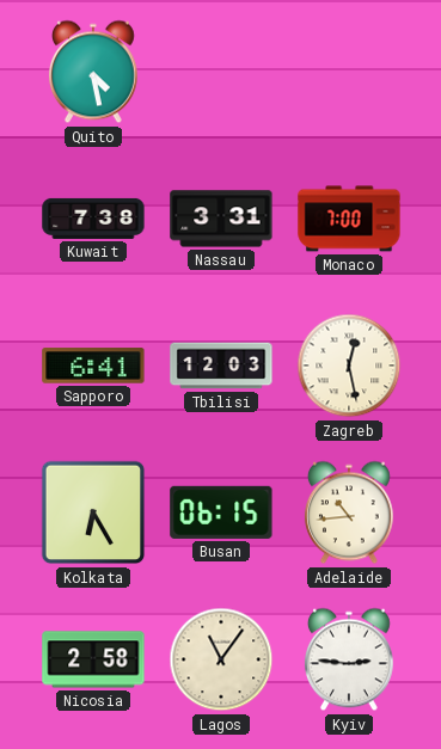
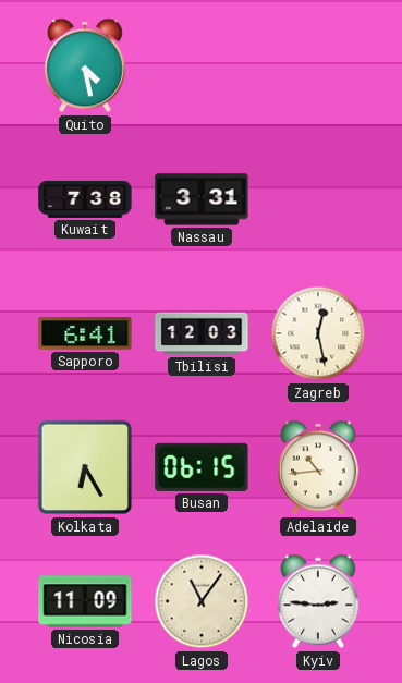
Monaco: 7:00 -> none (349, 219)
Nicosia: 2:58 -> 11:09 (85, 601)
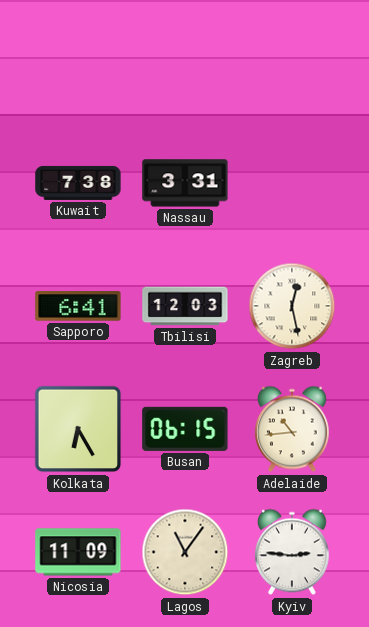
Quito: 4:28 -> none (85, 65)
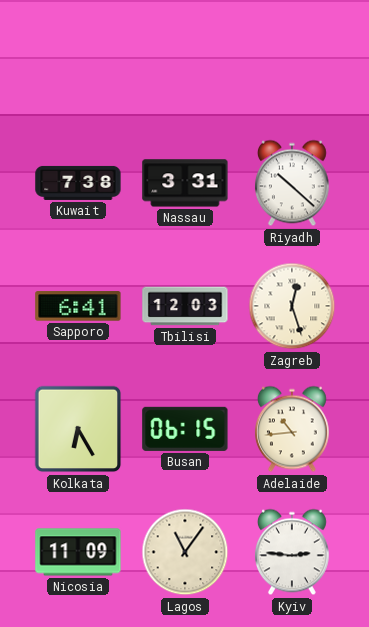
Riyadh: none -> 10:22 (292, 183)
Zagreb: 12:28 -> 12:27 (292, 306)
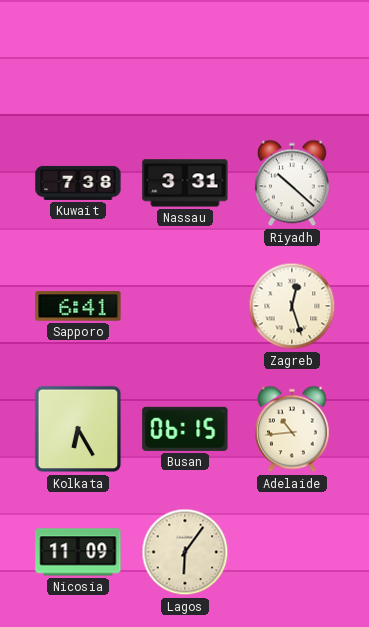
Tbilisi: 12:03 -> none (185, 306)
Lagos: 11:06 -> 6:06 (185, 552)
Kyiv: 2:46 -> none (292, 552)
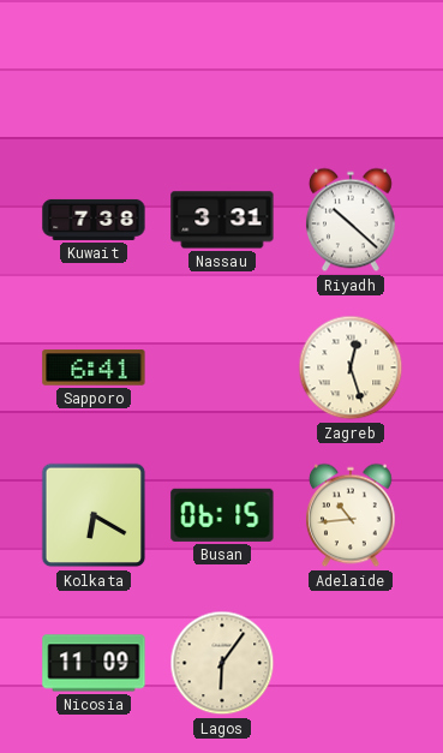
Kolkata: 6:25 -> 6:20 (94, 515)
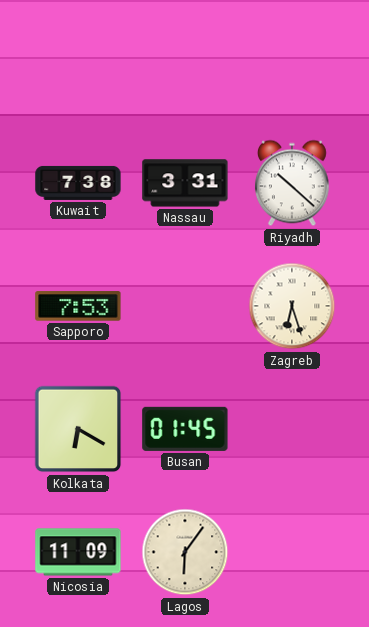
Sapporo: 6:41 -> 7:53 (78, 306)
Zagreb: 12:27 -> 6:27 (292, 306)
Busan: 06:15 -> 01:45 (185, 429)
Adelaide: 10:44 -> none (351, 515)
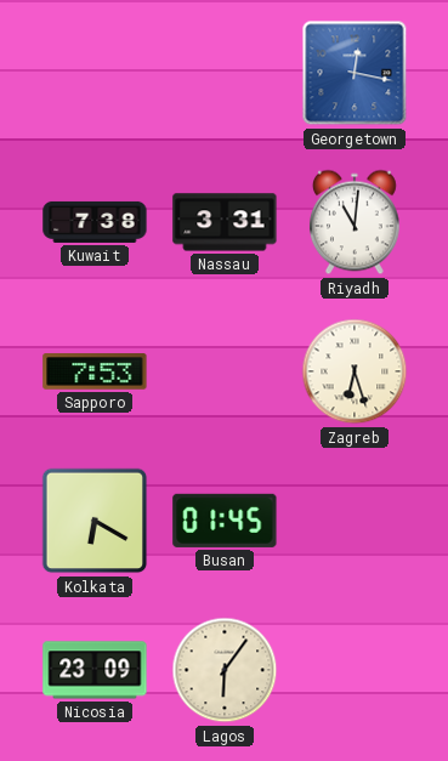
Georgetown: none -> 12:17 (355, 73)
Riyadh: 10:22 -> 11:01 (355, 222)
Nicosia: 11:09 -> 23:09 (95, 670)
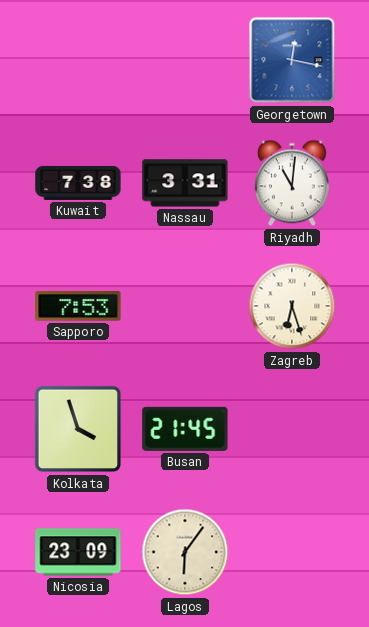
Kolkata: 6:20 -> 3:57 (78, 429)
Busan: 01:45 -> 21:45 (185, 429)
